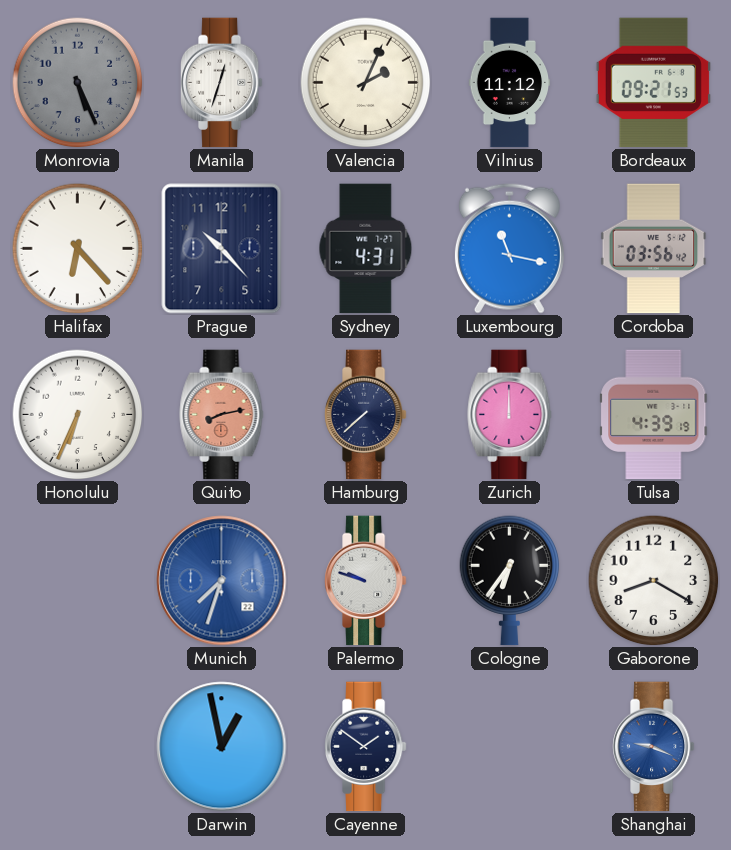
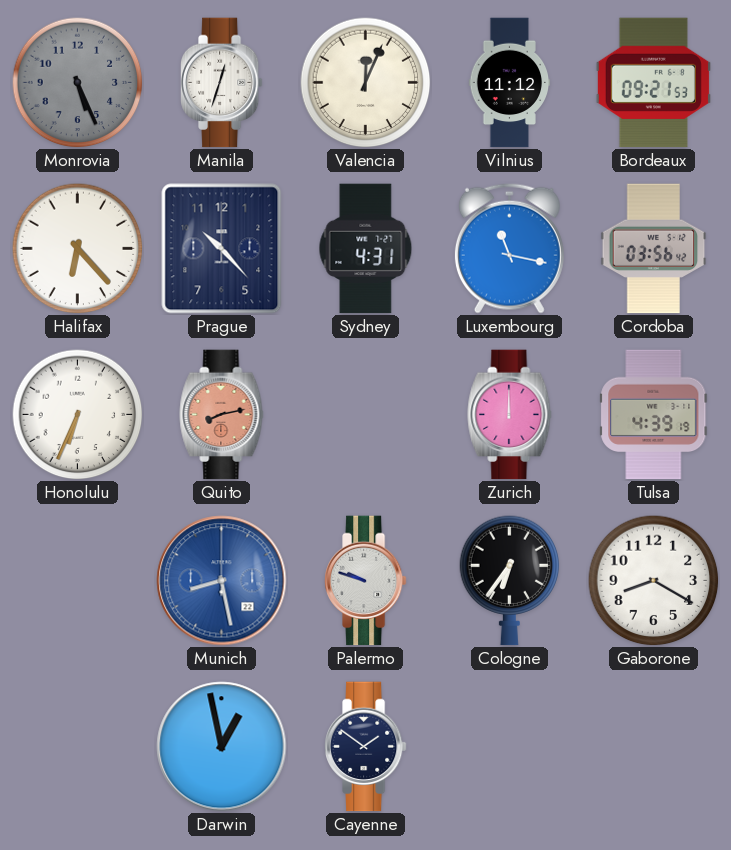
Valencia: 2:04 -> 12:04 (366, 83)
Hamburg: 7:38 -> none (365, 415)
Munich: 7:33 -> 8:28 (222, 581)
Shanghai: 9:19 -> none (653, 747)
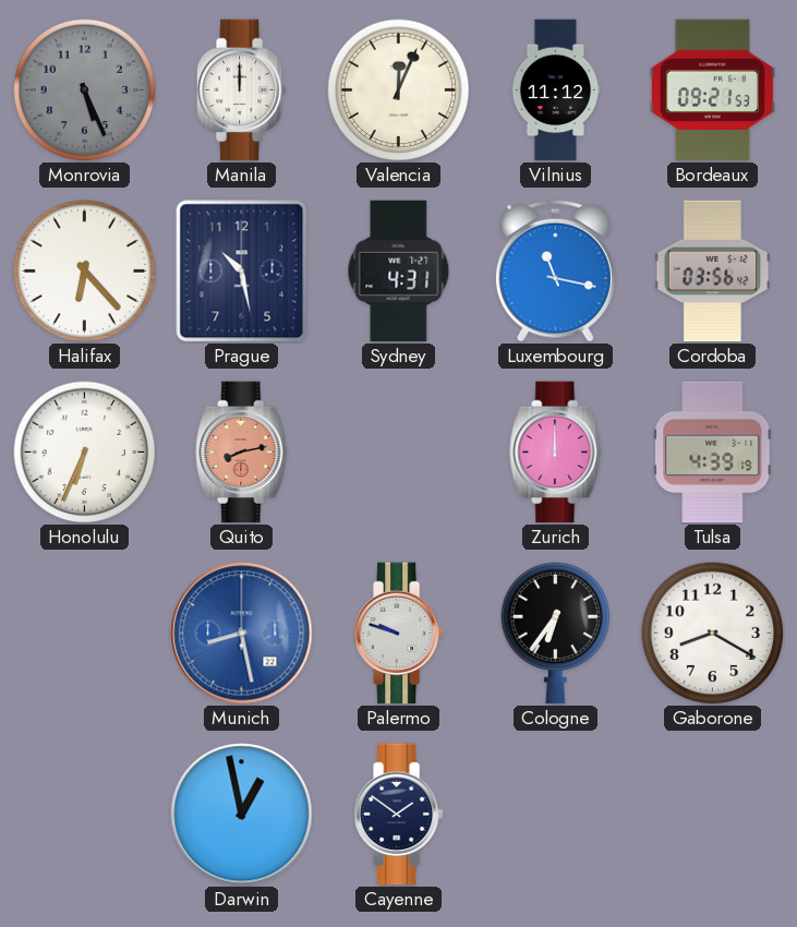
Manila: 12:33 -> 12:00 (241, 91)
Prague: 10:23 -> 10:28 (242, 272)
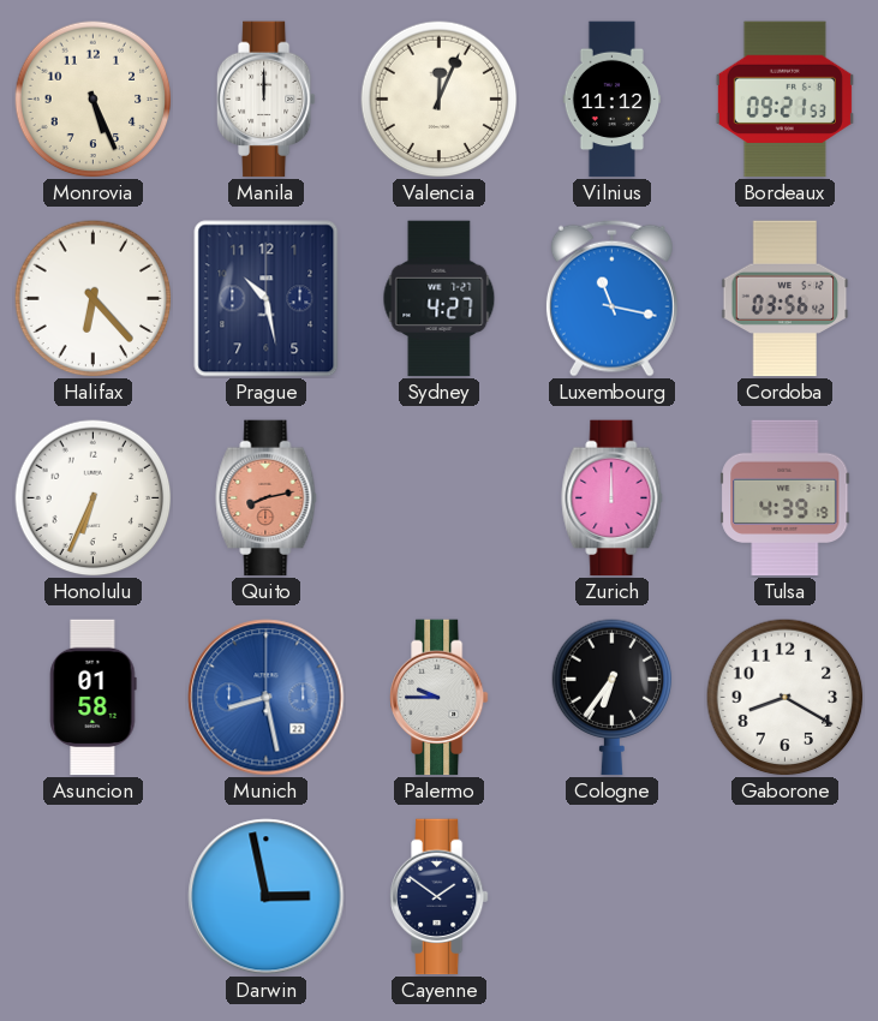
Monrovia dial: grey -> cream (94, 100)
Sydney: 4:31 -> 4:27 (440, 299)
Asuncion: none -> 01:58 (94, 698)
Palermo: 9:48 -> 9:45 (438, 698)
Darwin: 12:58 -> 2:58 (267, 897)
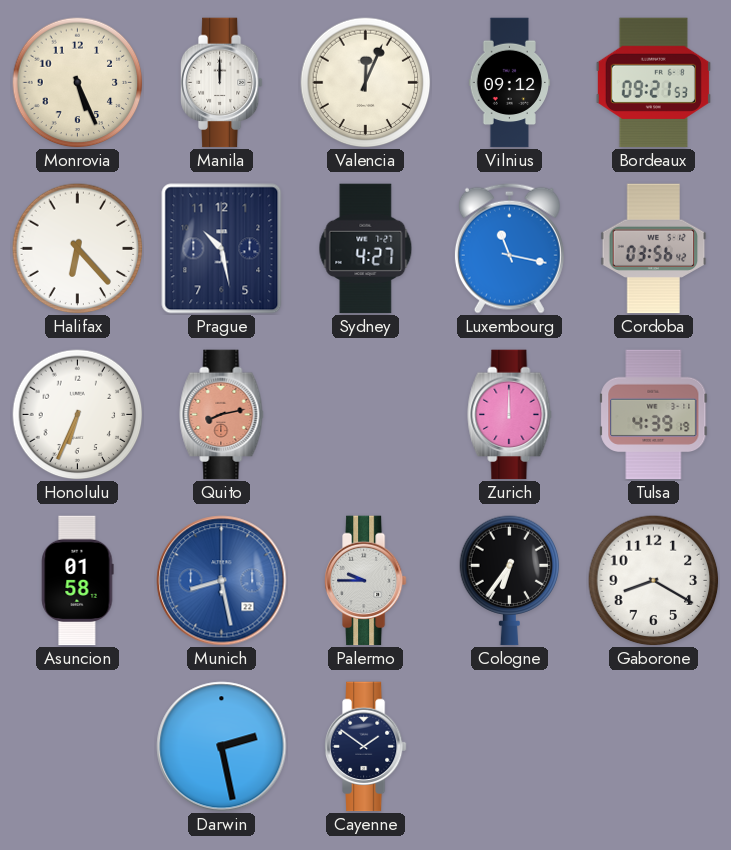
Vilnius: 11:12 -> 09:12 (510, 83)
Darwin: 2:58 -> 2:28 (222, 747)
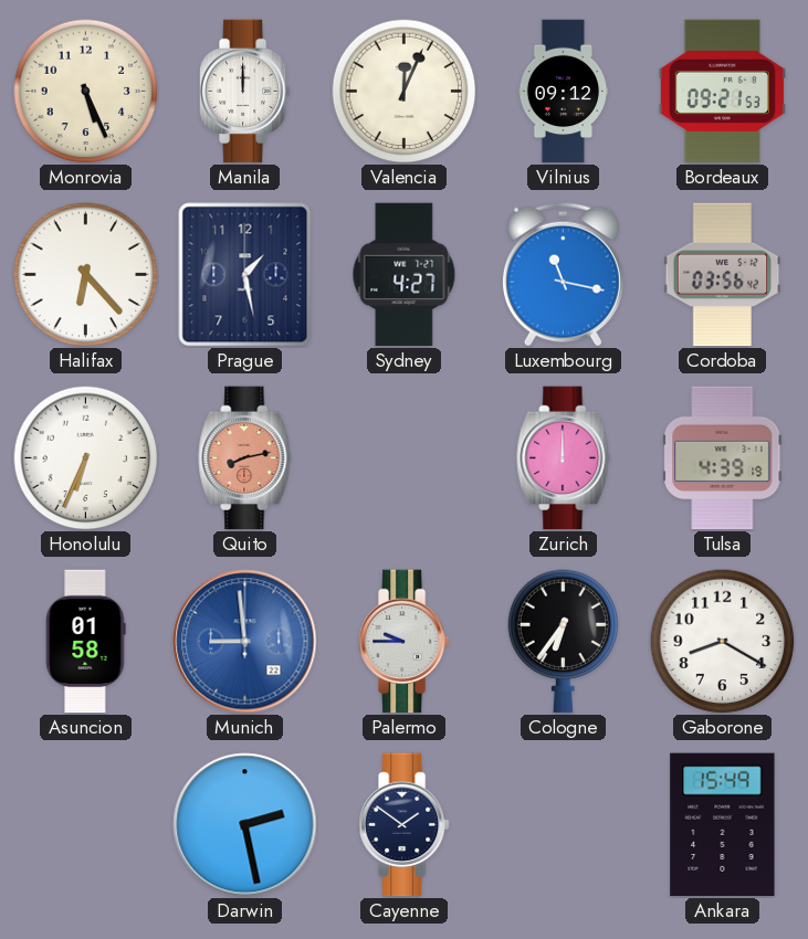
Prague: 10:28 -> 1:28 (245, 275)
Munich: 8:28 -> 8:59 (245, 642)
Ankara: none -> 15:49 (723, 825)
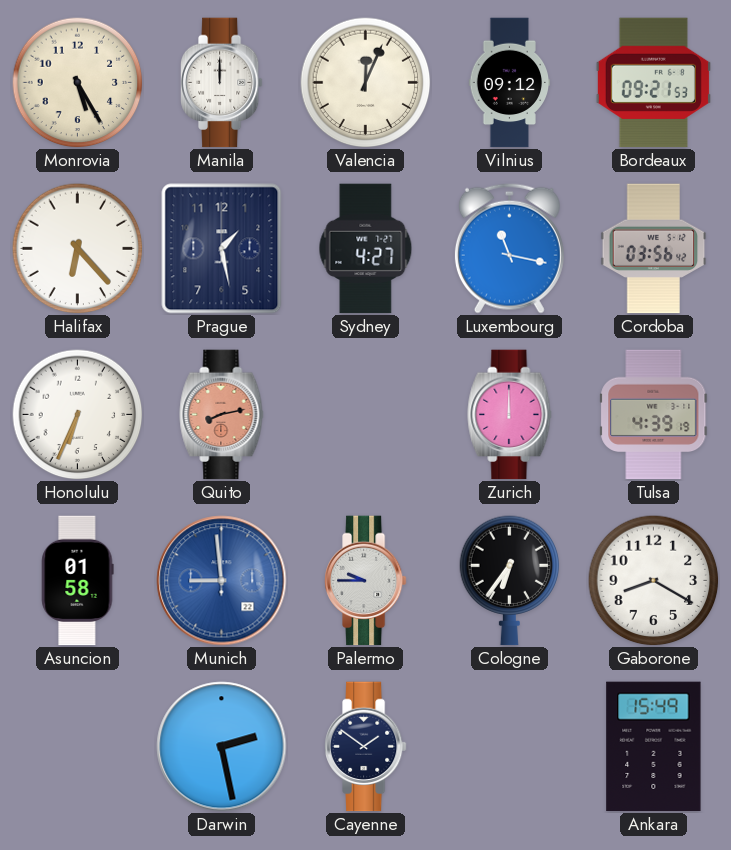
Monrovia: 5:26 -> 5:25 (78, 83)
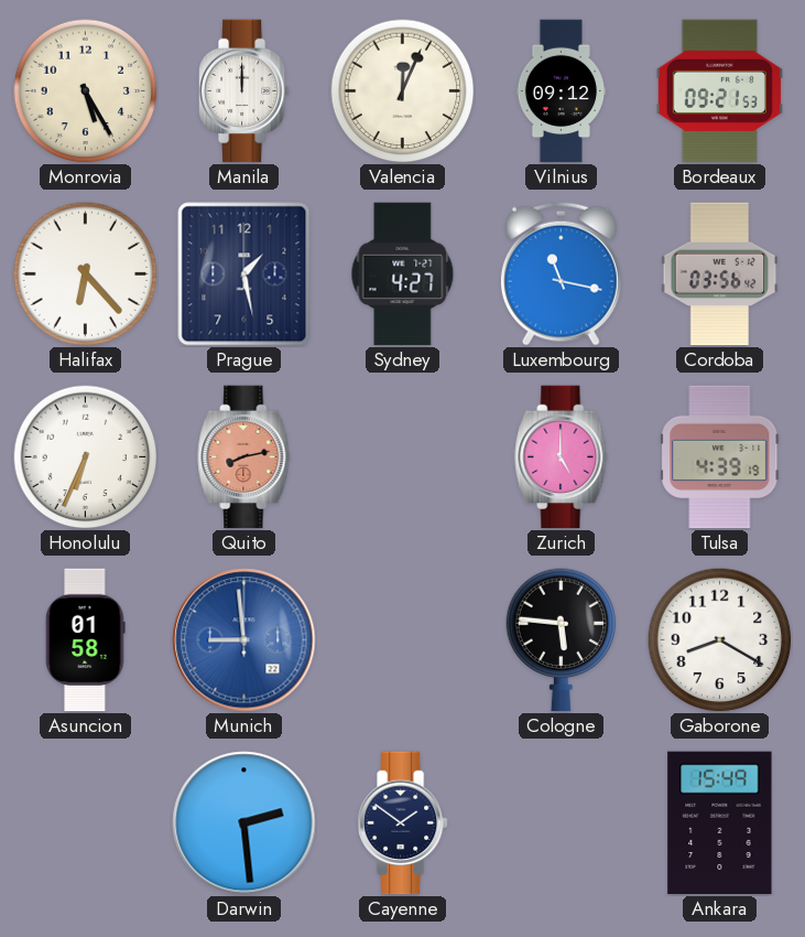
Zurich: 12:00 -> 5:00 (562, 457)
Palermo: 9:45 -> none (365, 581)
Cologne: 6:36 -> 5:46 (562, 640)
Darwin: 2:28 -> 2:29 (244, 823)
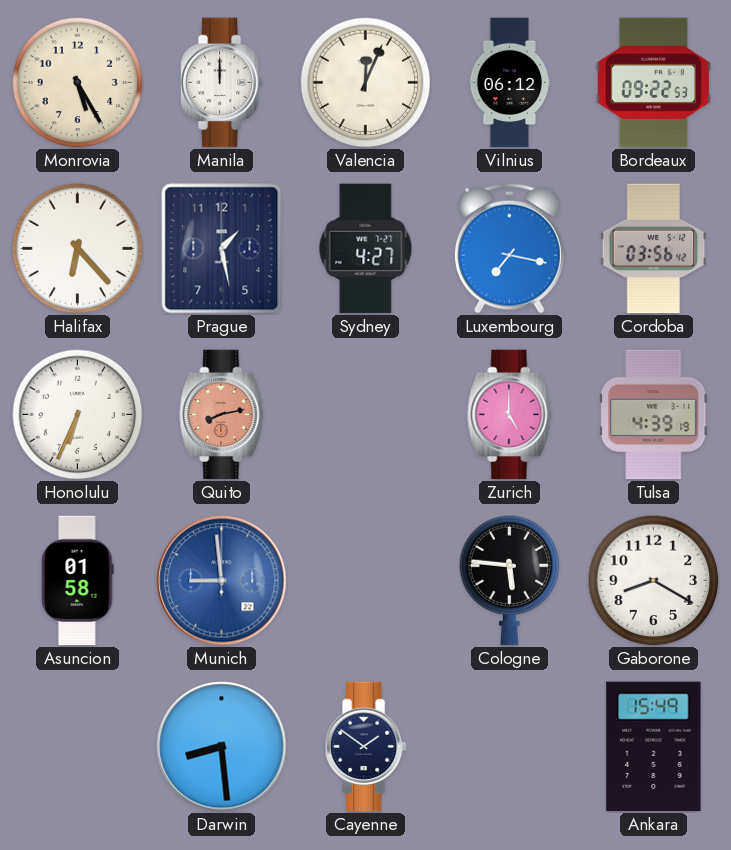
Vilnius: 09:12 -> 06:12 (510, 83)
Bordeaux: 09:21 -> 09:22 (653, 83)
Luxembourg: 11:17 -> 7:17 (509, 248)
Darwin: 2:29 -> 8:29 (222, 747)
